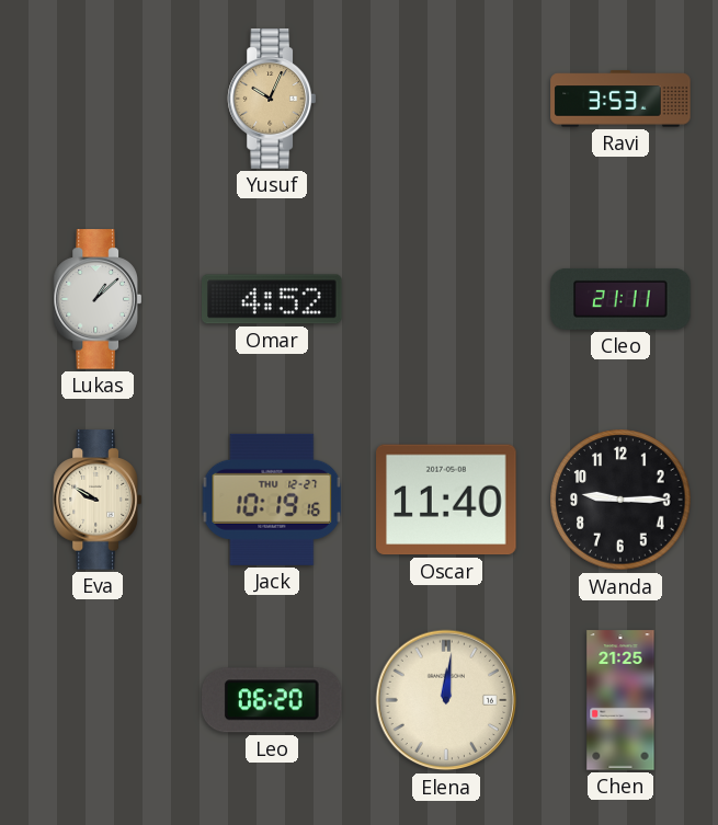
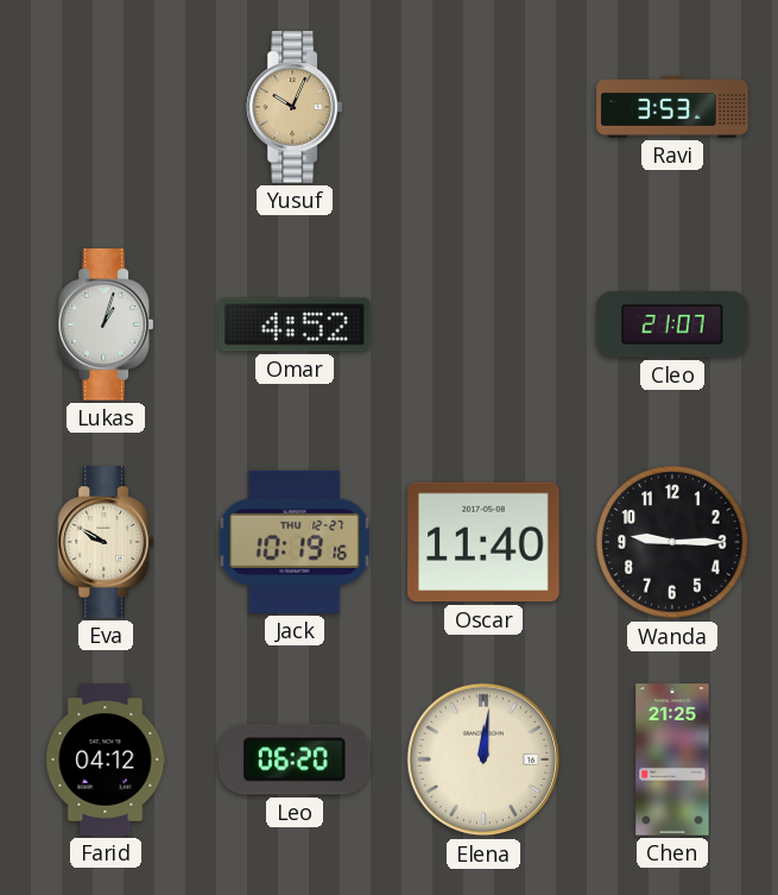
Lukas: 1:08 -> 1:03 (105, 324)
Cleo: 21:11 -> 21:07 (672, 324)
Farid: none -> 04:12 (106, 760)
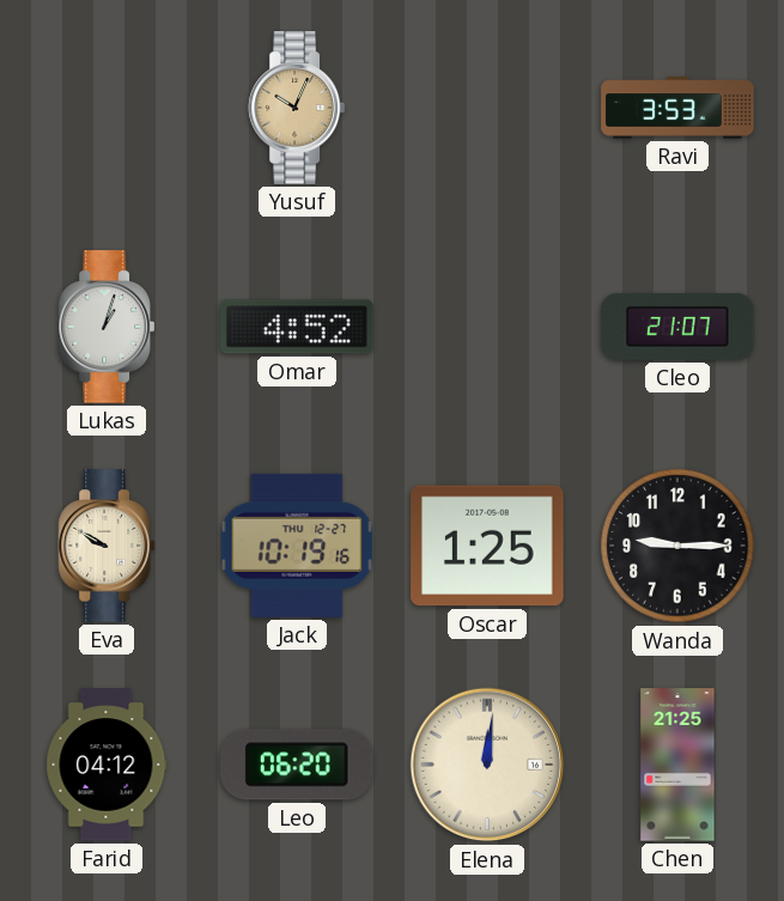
Oscar: 11:40 -> 1:25 (487, 546)
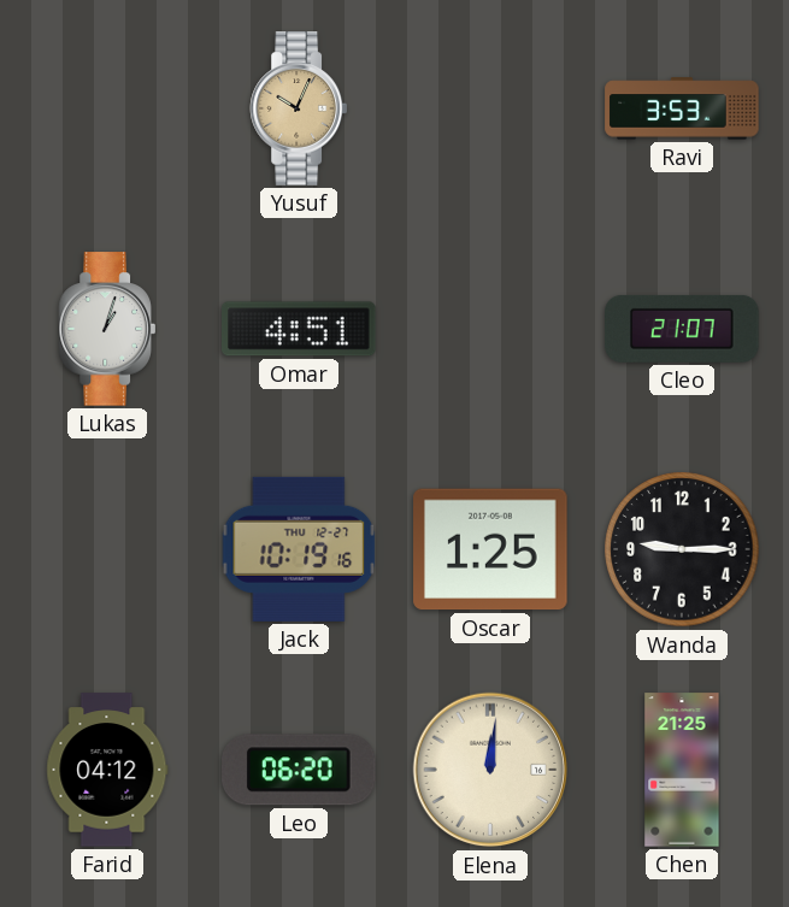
Omar: 4:52 -> 4:51 (300, 329)
Eva: 9:50 -> none (105, 546)
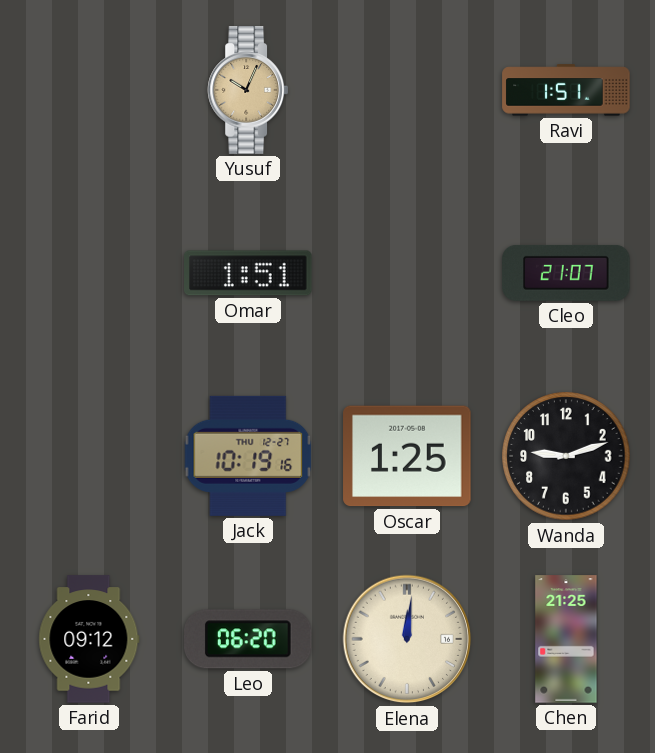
Ravi: 3:53 -> 1:51 (566, 90)
Lukas: 1:03 -> none (106, 329)
Omar: 4:51 -> 1:51 (249, 273)
Wanda: 9:15 -> 9:12 (566, 456)
Farid: 04:12 -> 09:12 (89, 639)
